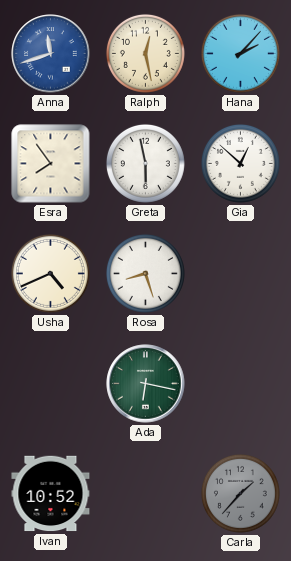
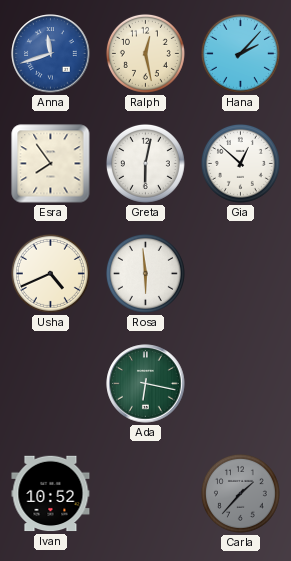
Greta: 5:58 -> 6:02 (145, 163)
Rosa: 8:27 -> 5:59 (145, 273)
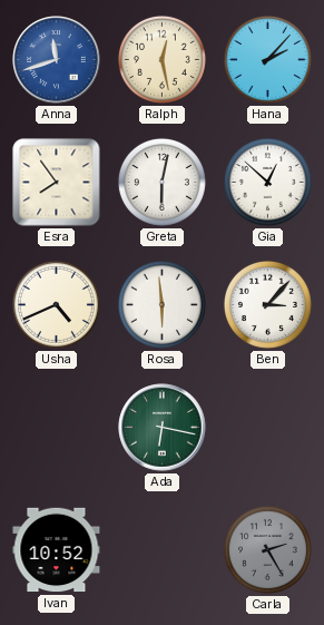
Ben: none -> 3:07 (267, 304)
Carla: 1:37 -> 2:25 (267, 549)
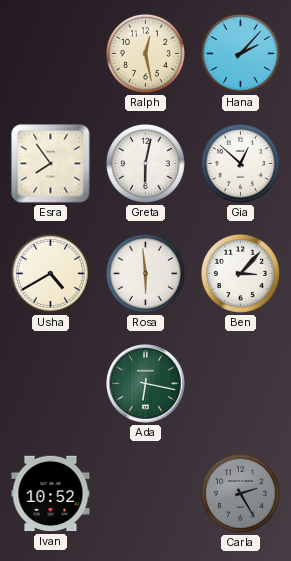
Anna: 11:42 -> none (57, 60)
Usha: 4:41 -> 4:40 (50, 273)
